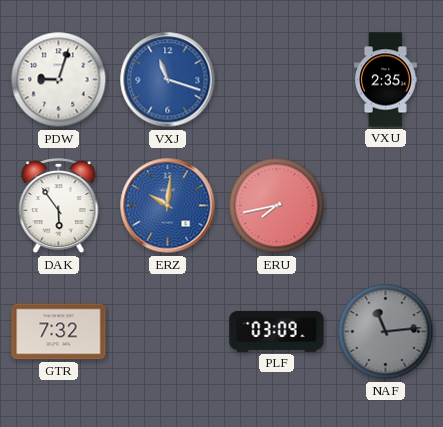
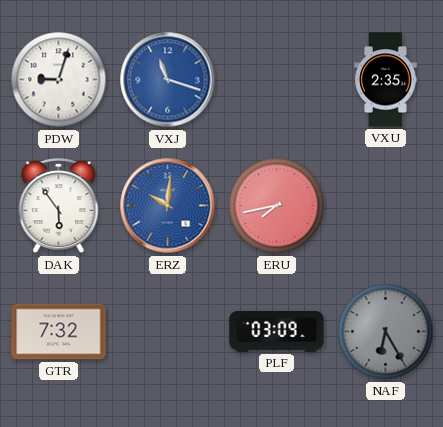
NAF: 11:14 -> 6:25 (386, 332)
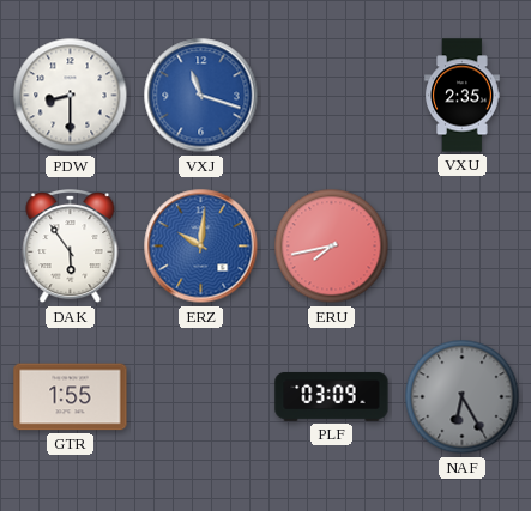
PDW: 9:03 -> 8:30 (71, 96)
GTR: 7:32 -> 1:55 (71, 397)
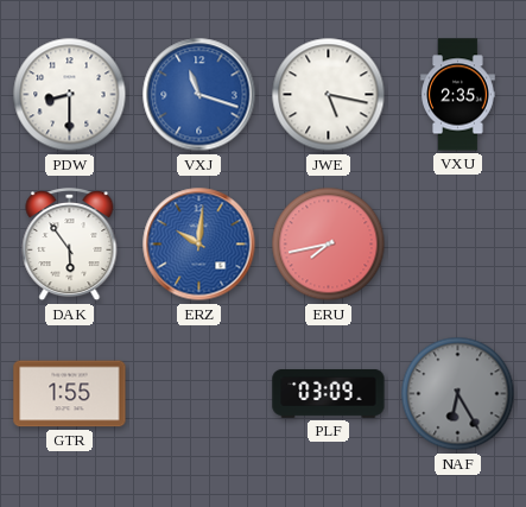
JWE: none -> 5:17 (329, 95)
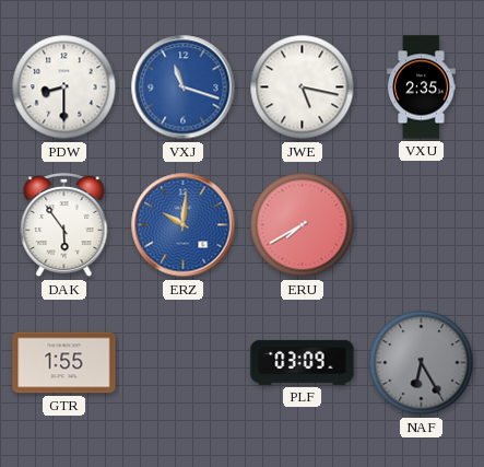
ERU: 7:43 -> 7:40 (303, 225)
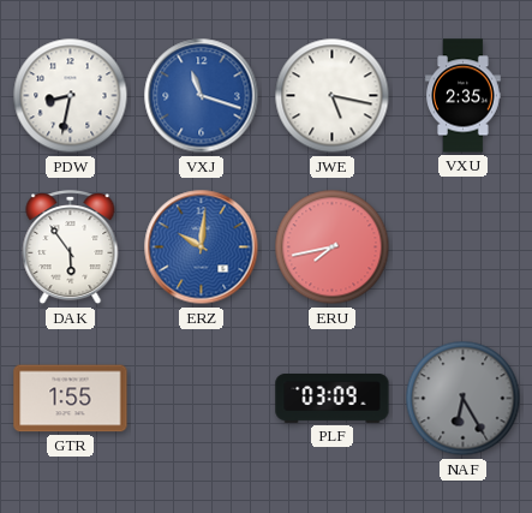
PDW: 8:30 -> 8:32 (71, 96)
ERU: 7:40 -> 7:43 (333, 247)
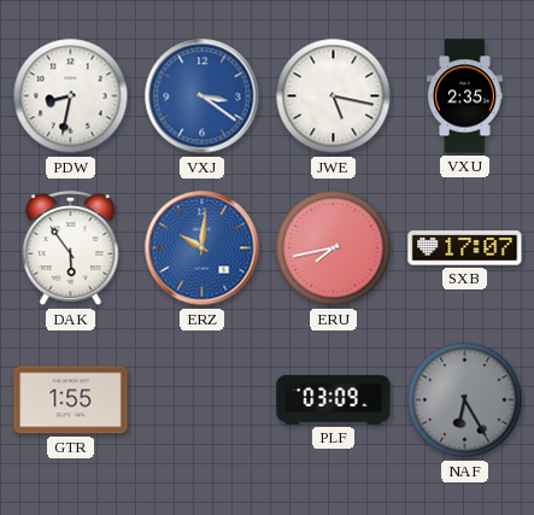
VXJ: 11:18 -> 3:21 (203, 96)
SXB: none -> 17:07 (465, 248)
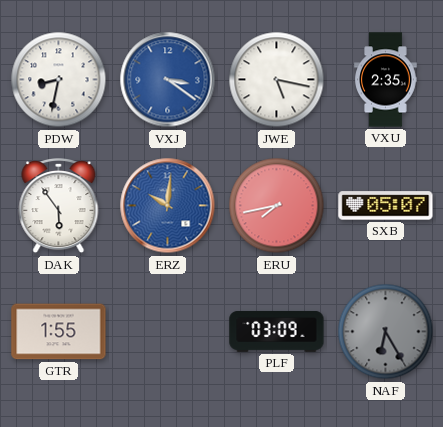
SXB: 17:07 -> 05:07 (386, 206)
